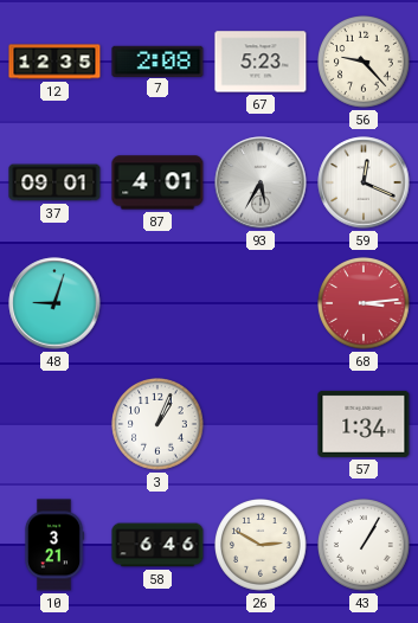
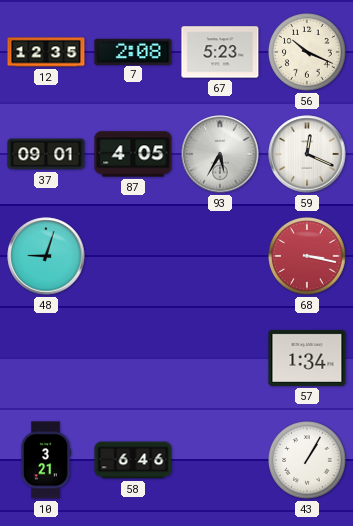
56: 9:23 -> 10:19 (307, 52)
87: 4:01 -> 4:05 (133, 154)
68: 3:14 -> 3:17 (307, 256)
3: 1:04 -> none (157, 424)
26: 2:50 -> none (261, 545)
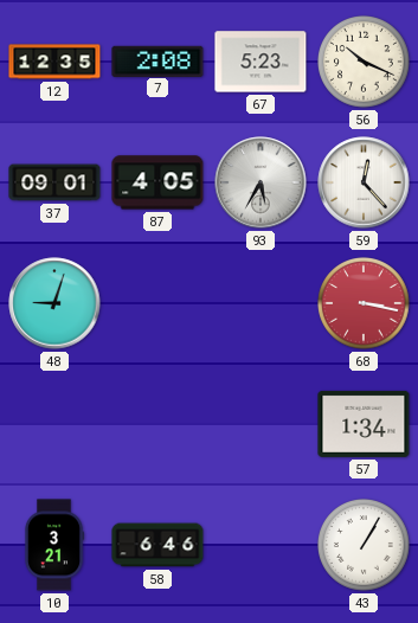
59: 12:19 -> 12:23 (364, 182)
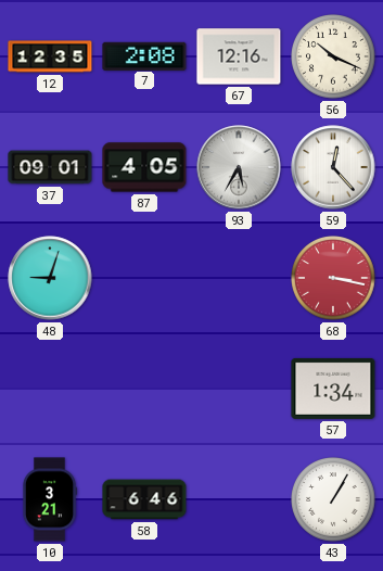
67: 5:23 -> 12:16 (239, 56)
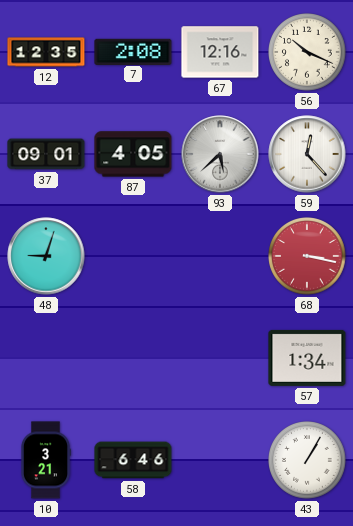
93: 5:35 -> 5:38 (220, 154)
